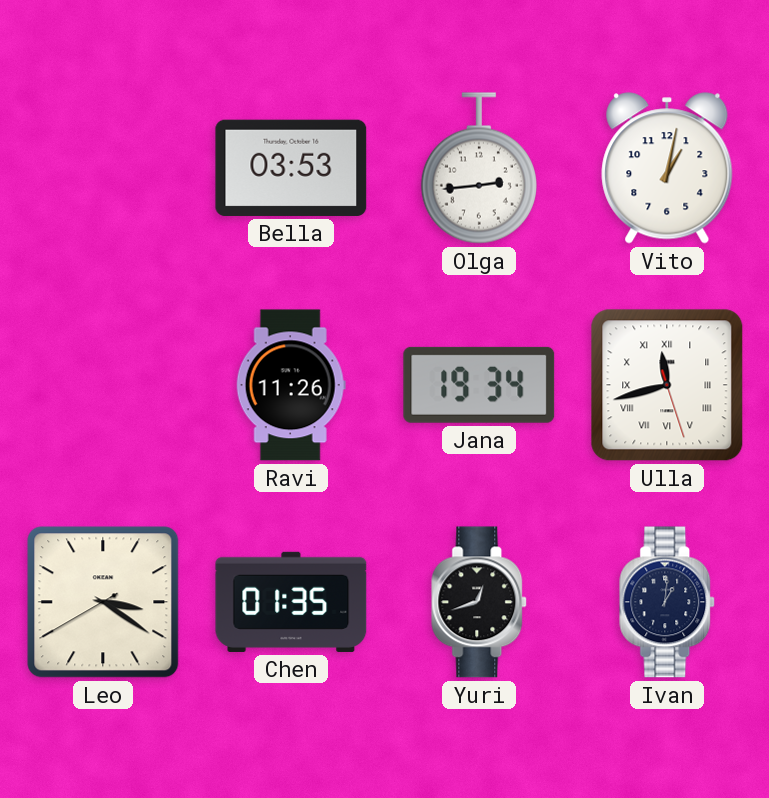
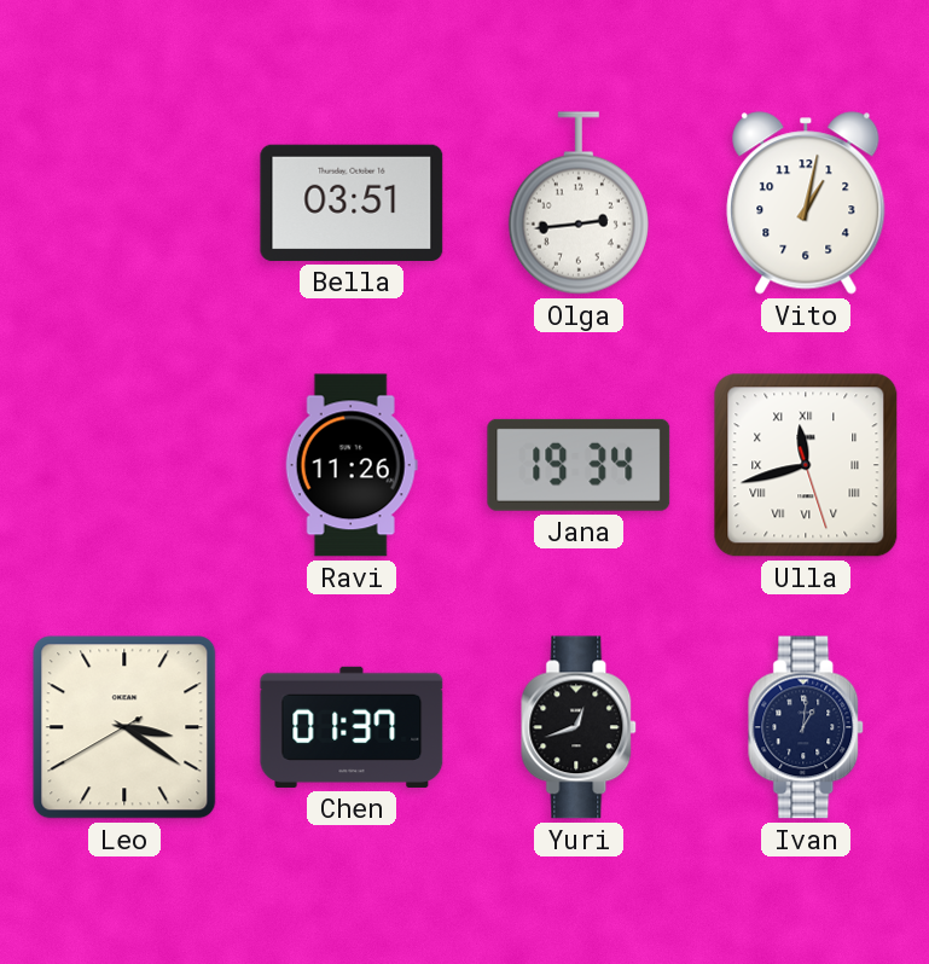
Bella: 03:53 -> 03:51 (352, 203)
Chen: 01:35 -> 01:37 (352, 727)
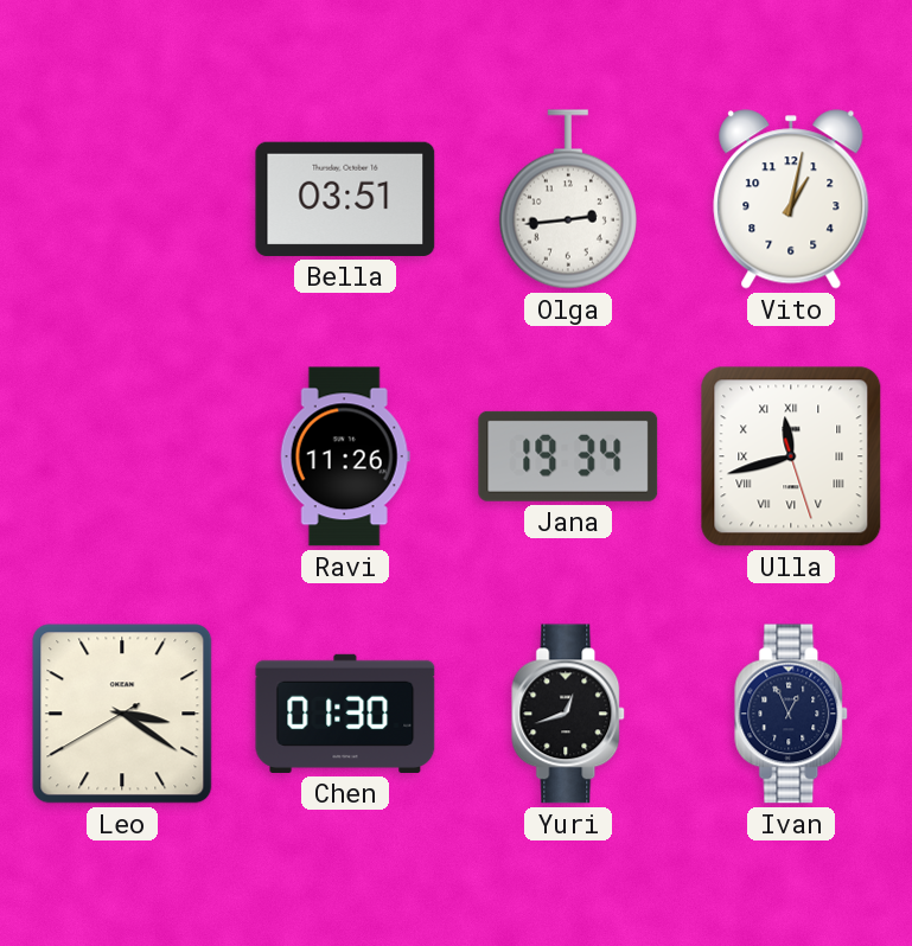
Chen: 01:37 -> 01:30 (345, 714)
Ivan: 1:01 -> 12:56 (792, 714)
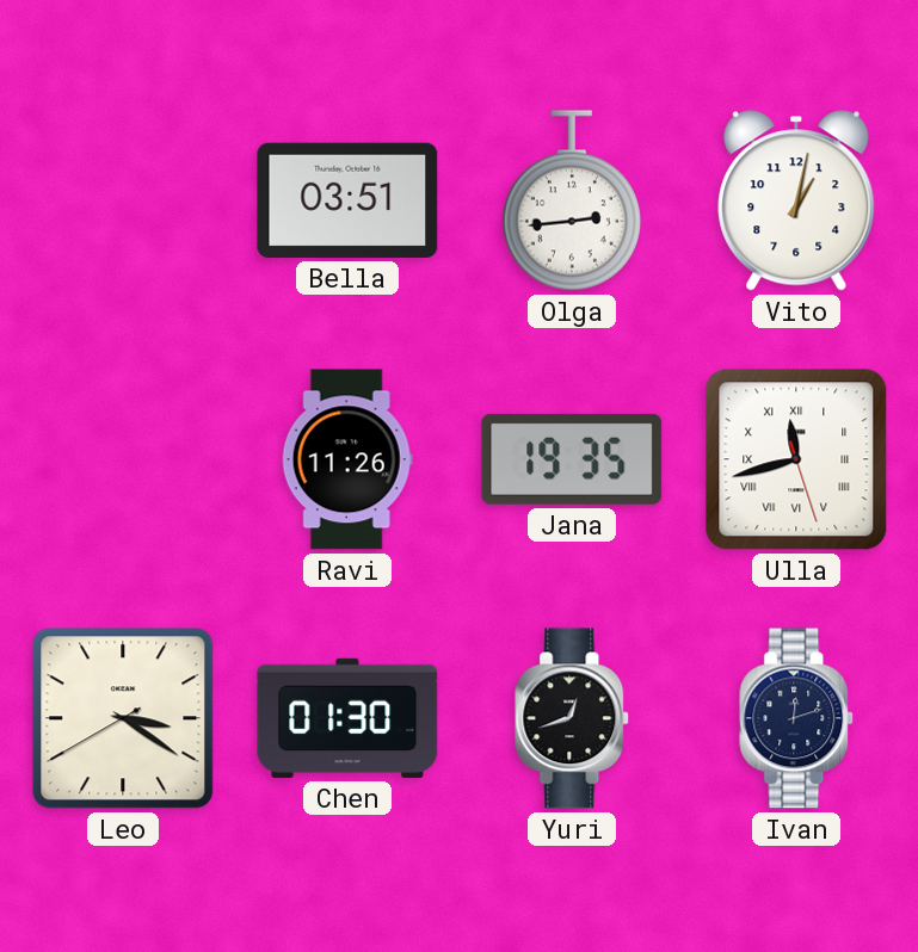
Jana: 19:34 -> 19:35 (572, 459)
Ivan: 12:56 -> 12:12 (797, 718)
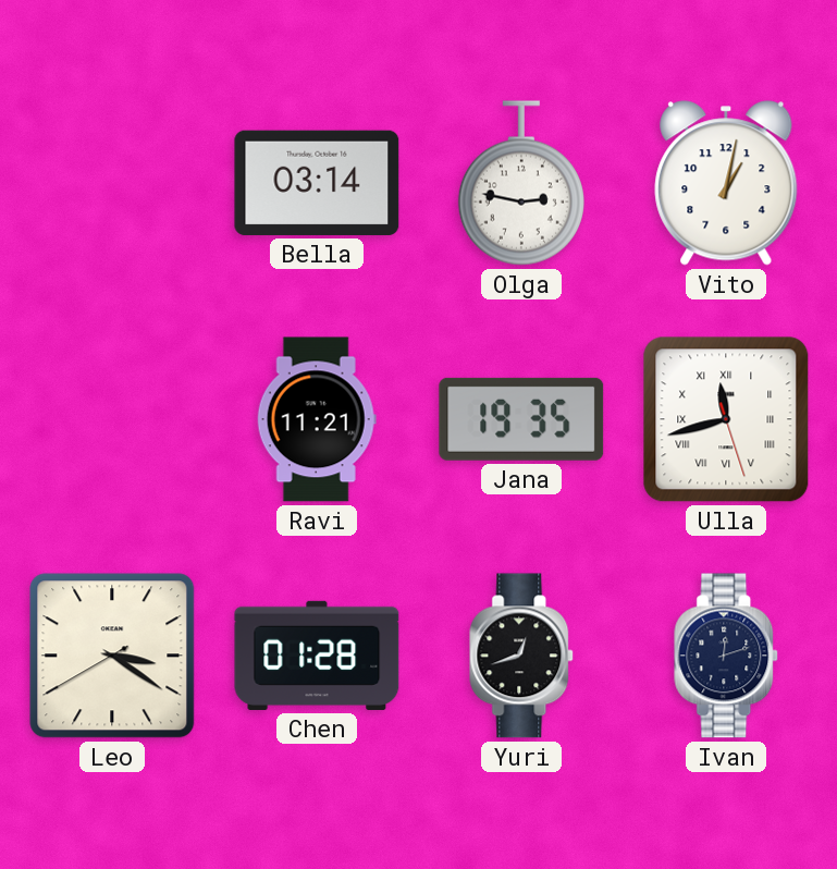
Bella: 03:51 -> 03:14 (317, 183)
Olga: 2:44 -> 2:47 (521, 183)
Ravi: 11:26 -> 11:21 (317, 419)
Chen: 01:30 -> 01:28 (317, 656)
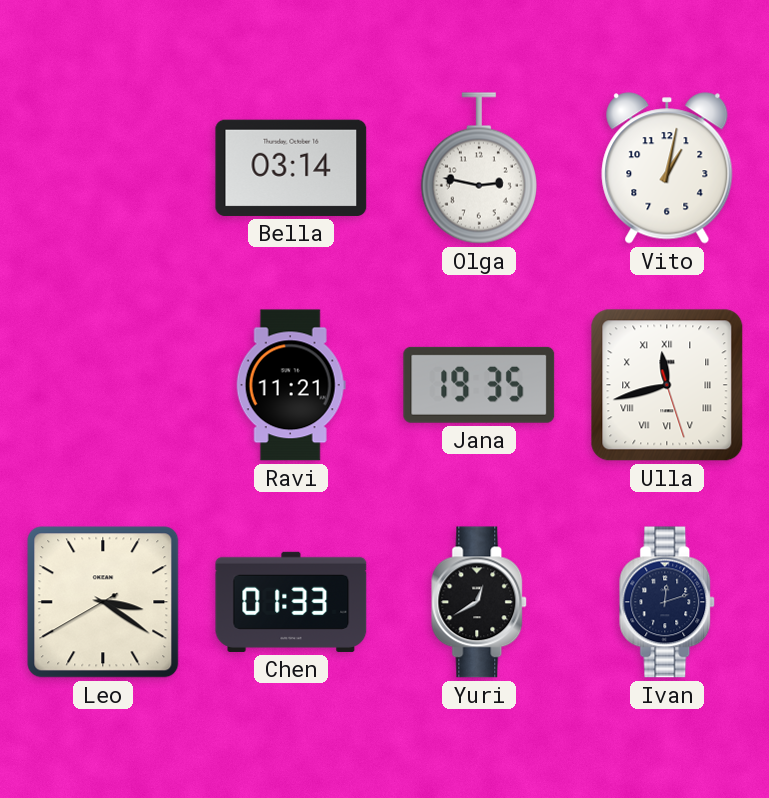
Chen: 01:28 -> 01:33 (291, 602)
Yuri: 12:42 -> 12:40 (480, 602)
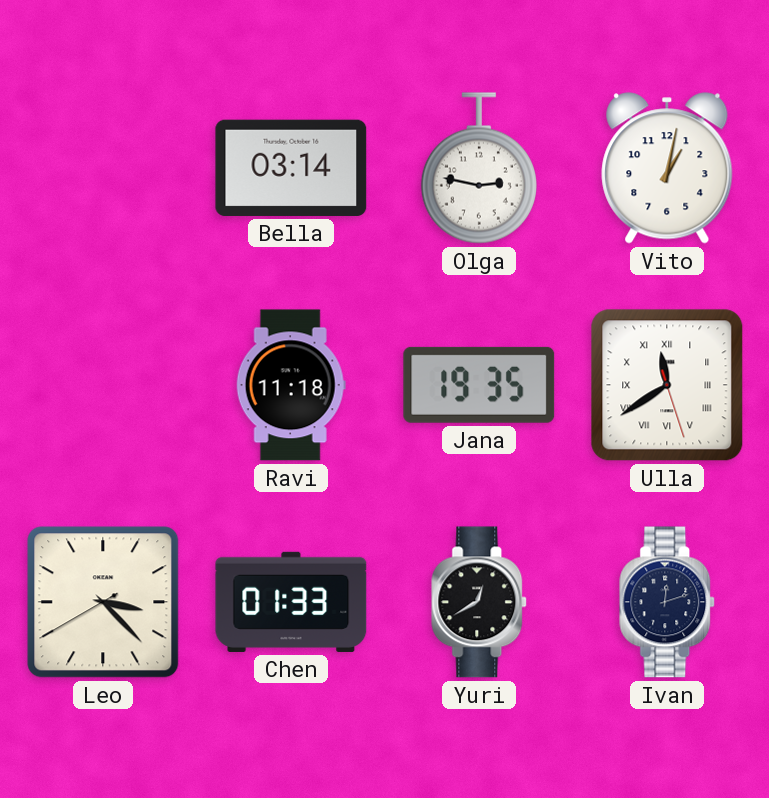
Ravi: 11:21 -> 11:18 (291, 385)
Ulla: 11:42 -> 11:39 (667, 385)
Leo: 3:20 -> 3:22 (103, 602)
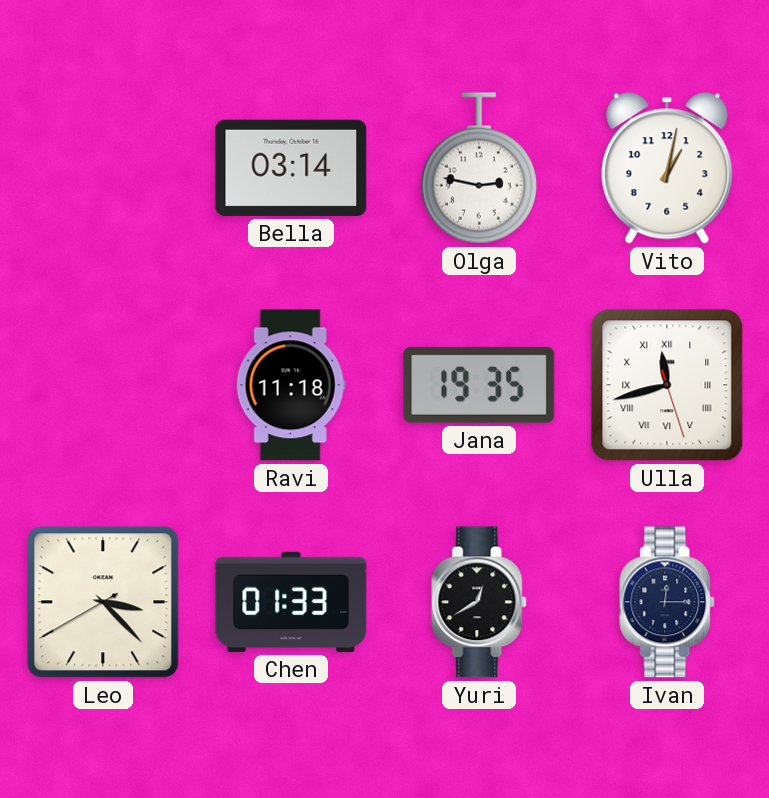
Ulla: 11:39 -> 11:42 (667, 385)
Ivan: 12:12 -> 12:15 (668, 602)
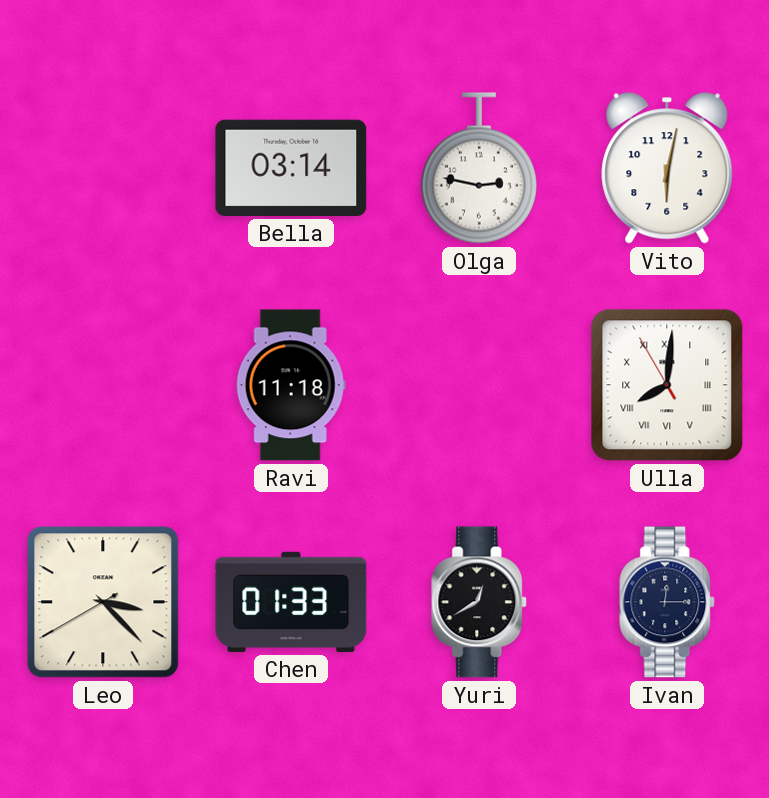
Vito: 1:02 -> 6:02 (667, 168)
Jana: 19:35 -> none (479, 385)
Ulla: 11:42 -> 8:00 (667, 385)
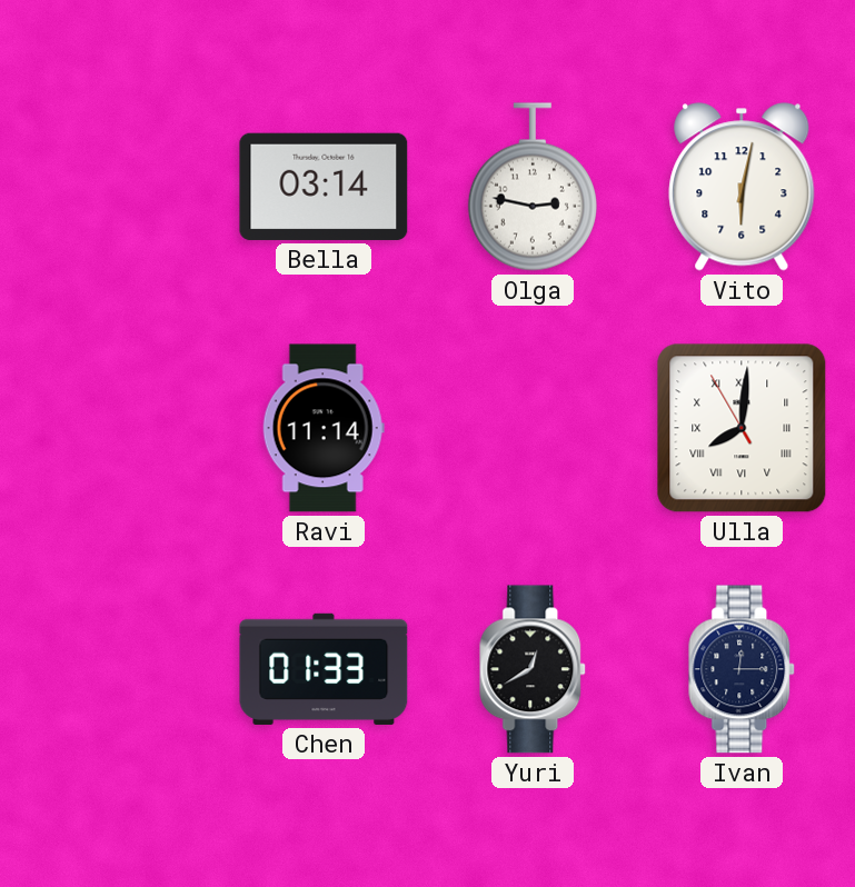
Ravi: 11:18 -> 11:14 (324, 428)
Leo: 3:22 -> none (103, 602)
